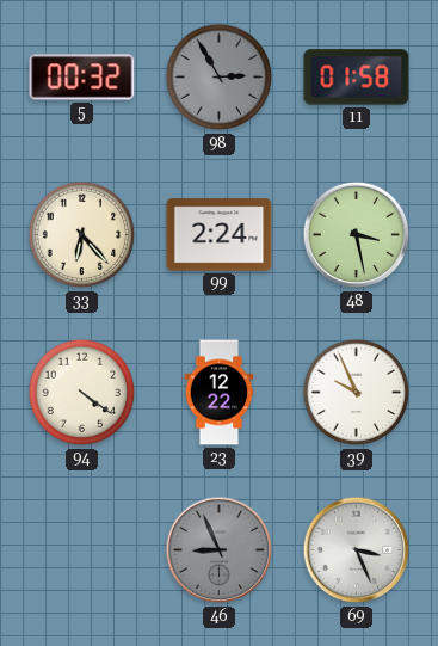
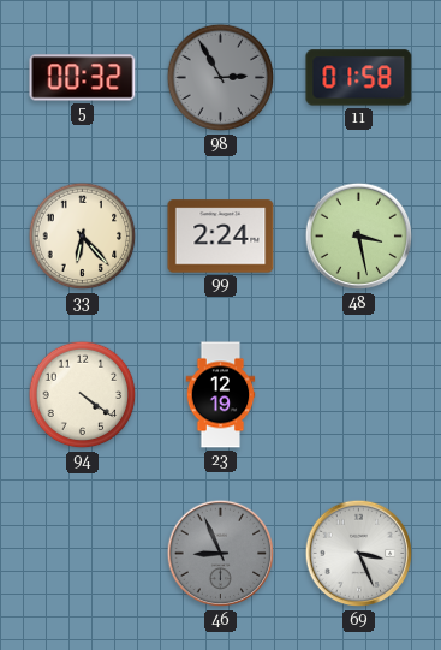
23: 12:22 -> 12:19 (221, 395)
39: 9:56 -> none (357, 393)
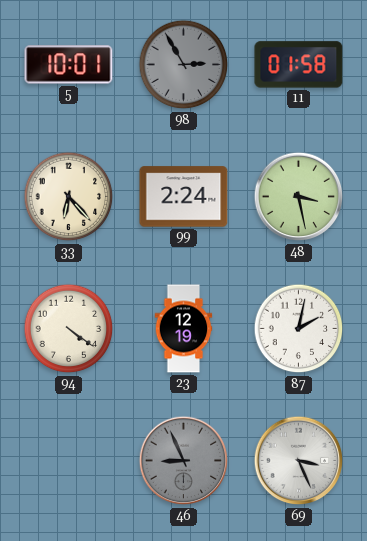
5: 00:32 -> 10:01 (69, 65)
87: none -> 2:02 (299, 329)
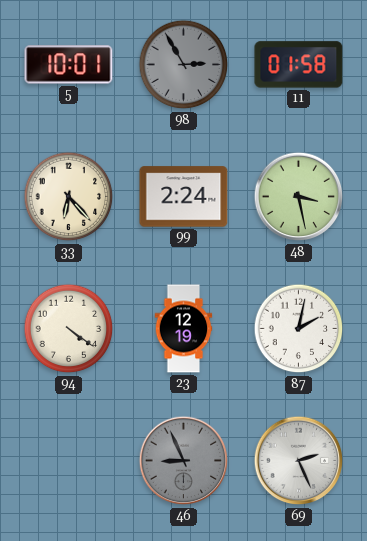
69: 3:26 -> 2:26 (299, 461)
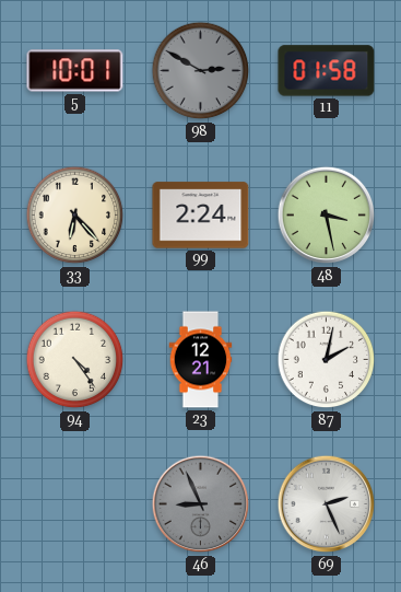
98: 2:55 -> 2:50 (201, 71)
94: 4:21 -> 4:24 (75, 360)
23: 12:19 -> 12:21 (201, 360)
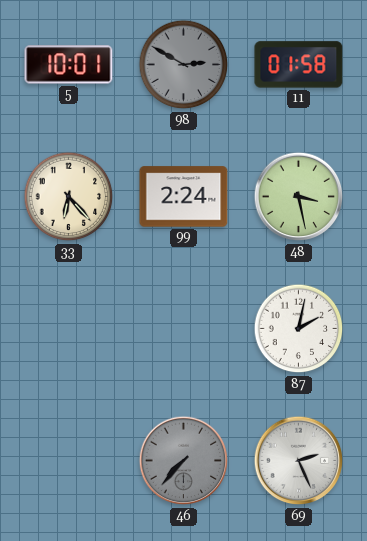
94: 4:24 -> none (75, 360)
23: 12:21 -> none (201, 360)
46: 8:56 -> 7:37 (184, 461)
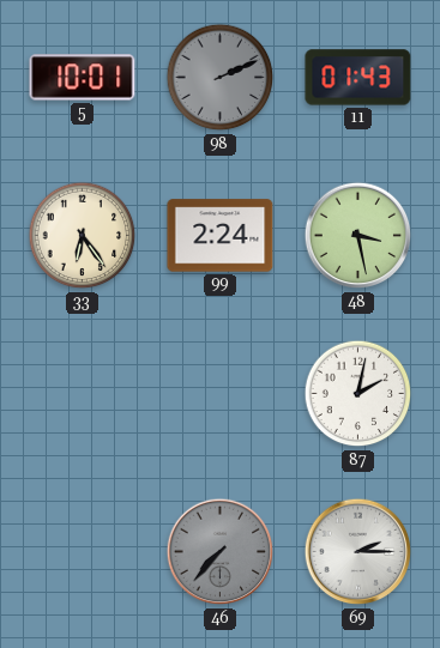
98: 2:50 -> 2:11 (221, 78)
11: 01:58 -> 01:43 (358, 78)
33: 6:23 -> 6:24 (83, 236)
69: 2:26 -> 2:15 (358, 552)
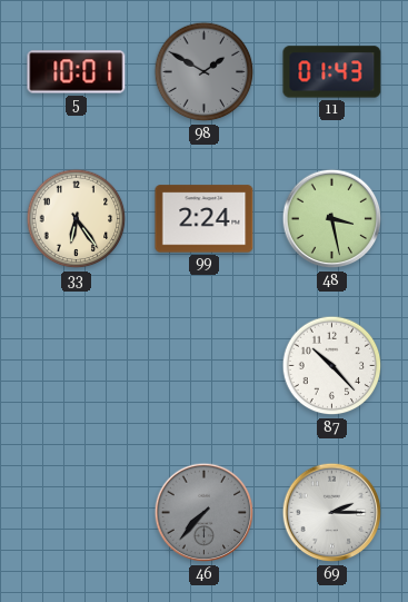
98: 2:11 -> 1:50 (205, 72)
87: 2:02 -> 10:23 (332, 366)
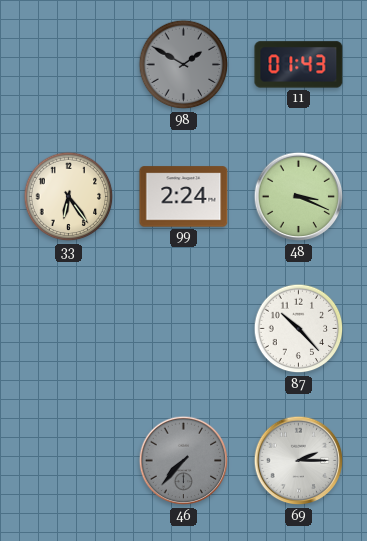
5: 10:01 -> none (77, 72)
48: 3:28 -> 3:19 (299, 197)
